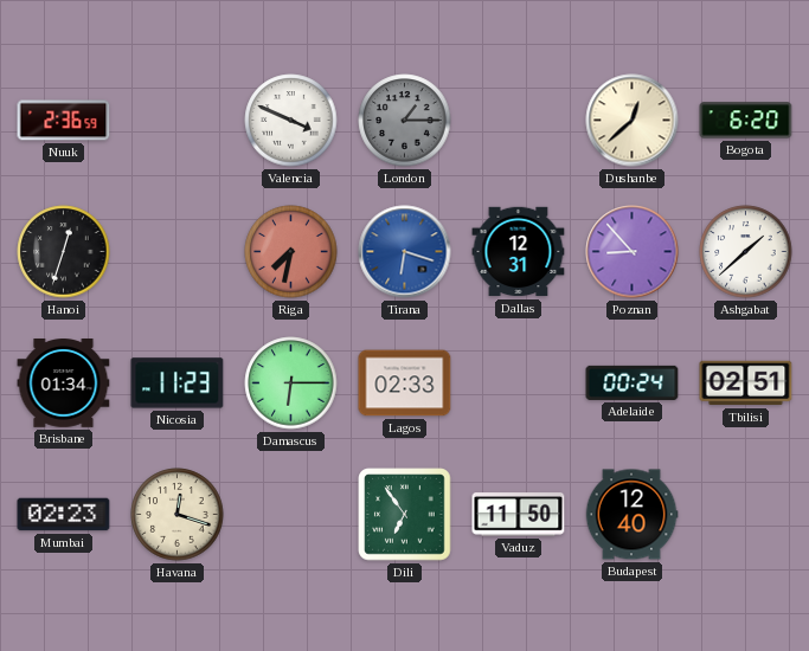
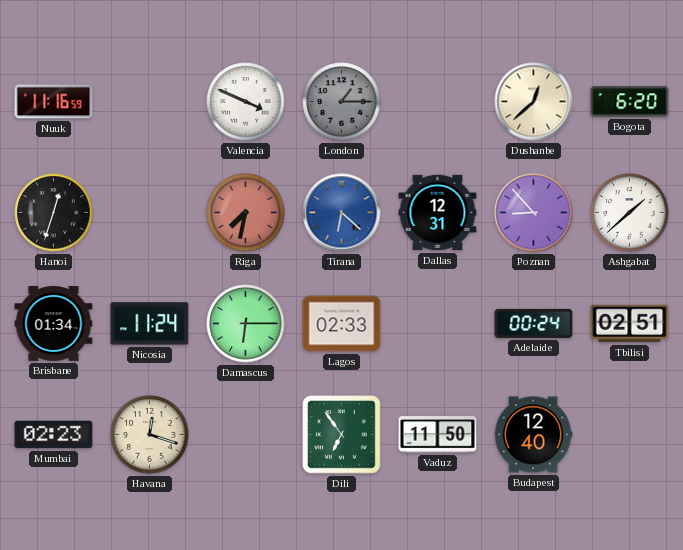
Nuuk: 2:36 -> 11:16 (54, 102)
Tirana: 6:18 -> 6:22 (342, 213)
Nicosia: 11:23 -> 11:24 (150, 324)
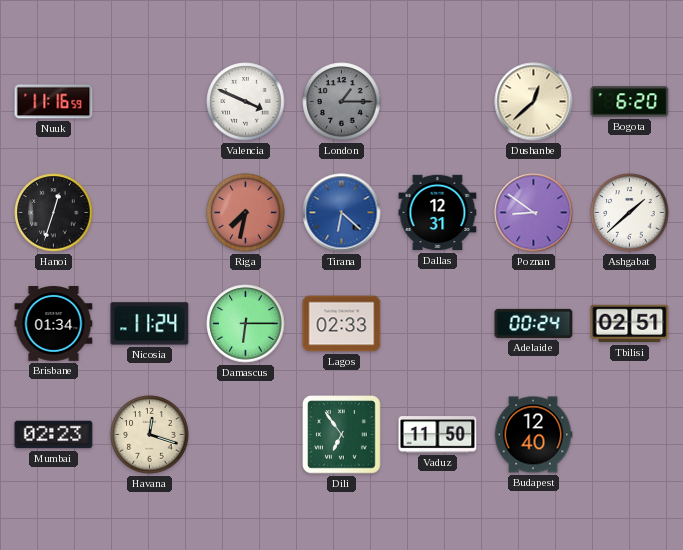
Poznan: 8:53 -> 8:51 (534, 213)
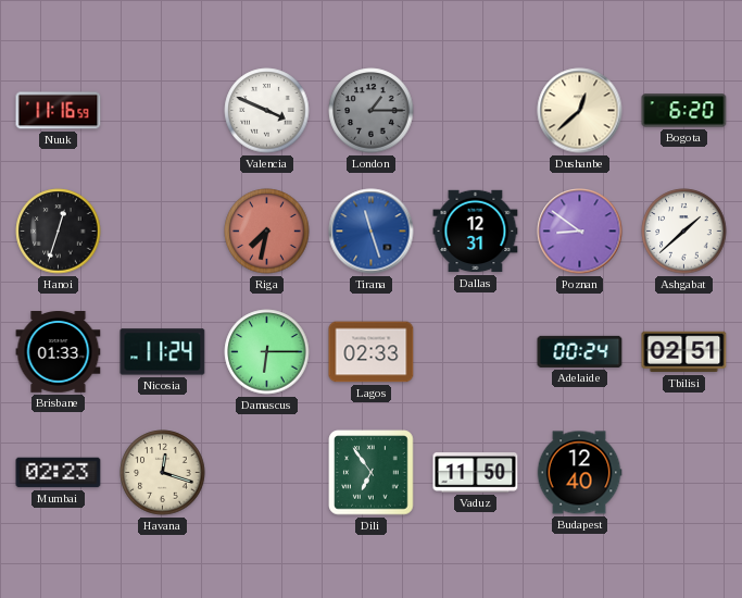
Tirana: 6:22 -> 11:27 (372, 232)
Brisbane: 01:34 -> 01:33 (59, 352)
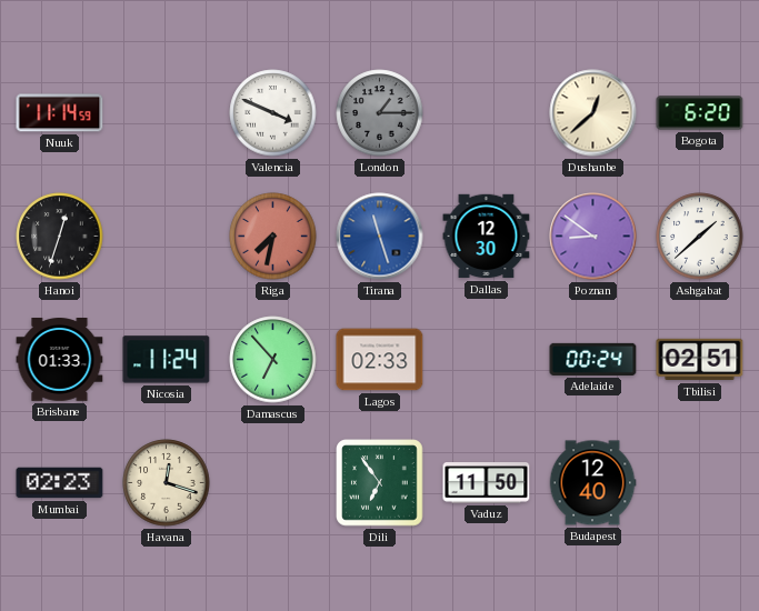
Nuuk: 11:16 -> 11:14 (60, 113)
Dallas: 12:31 -> 12:30 (487, 237)
Damascus: 6:15 -> 6:53 (273, 360)
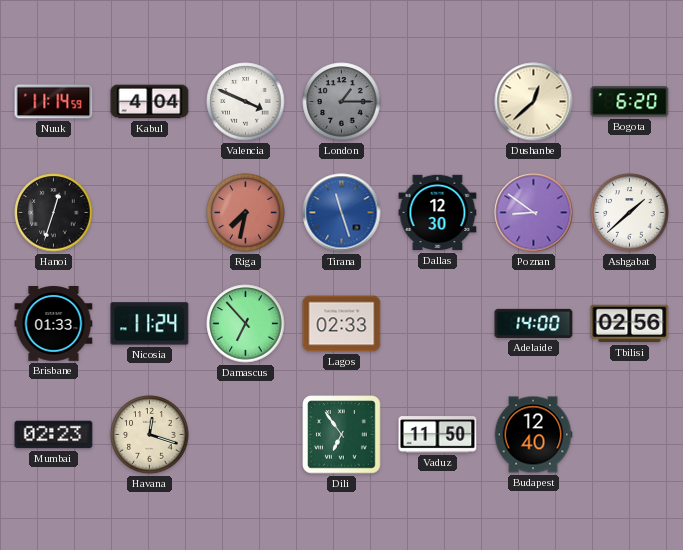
Kabul: none -> 4:04 (150, 102)
Adelaide: 00:24 -> 14:00 (534, 323)
Tbilisi: 02:51 -> 02:56 (630, 324)
